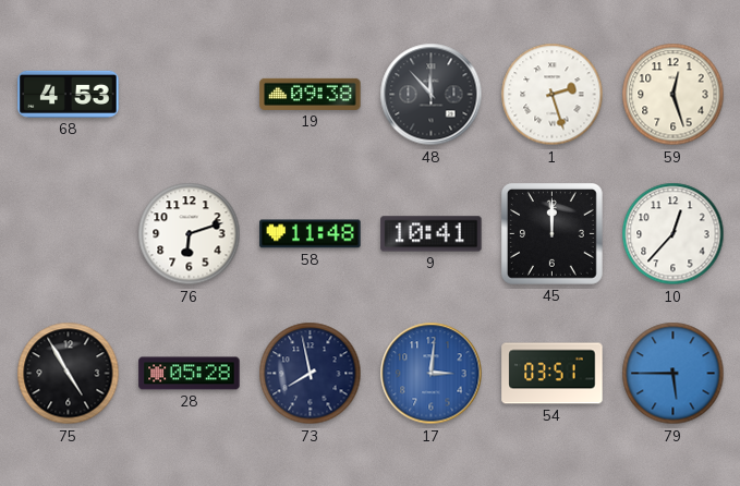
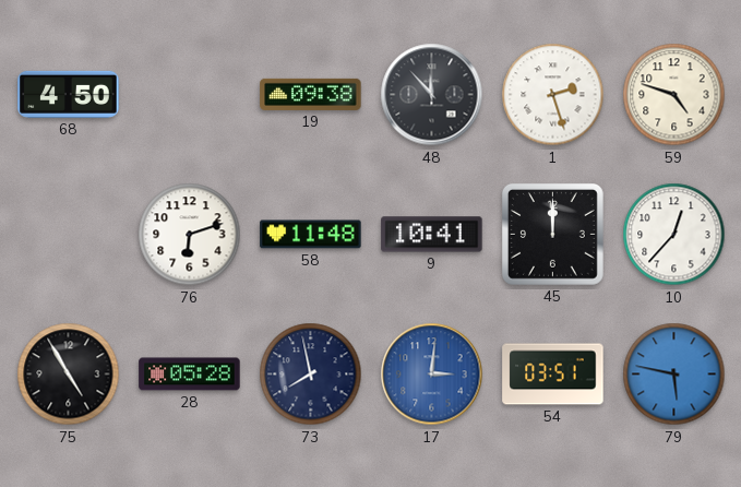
68: 4:53 -> 4:50 (69, 94)
59: 12:27 -> 4:48 (674, 95)
79: 5:45 -> 5:47 (674, 375)
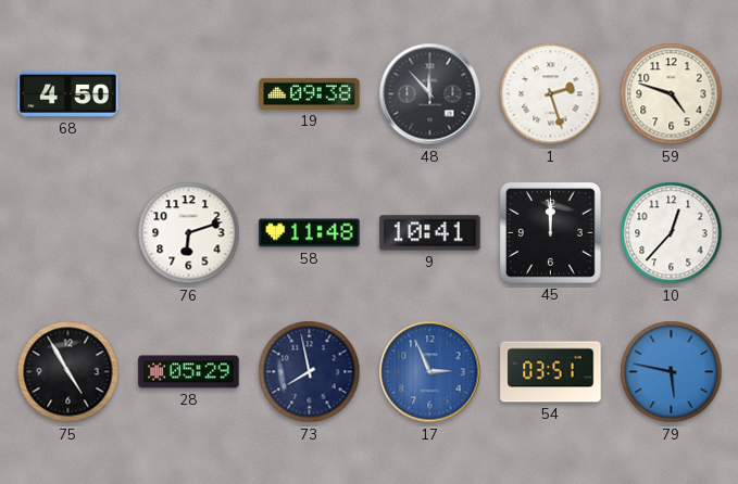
28: 05:28 -> 05:29 (189, 372)
17: 3:01 -> 2:56 (430, 372)
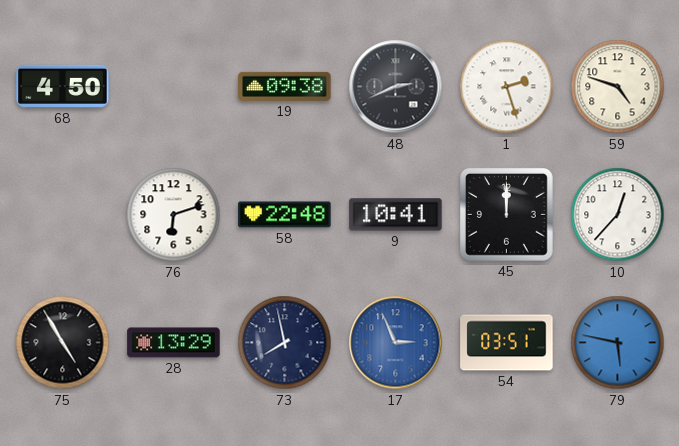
48: 11:53 -> 2:41 (396, 87)
58: 11:48 -> 22:48 (285, 215)
28: 05:29 -> 13:29 (174, 343)
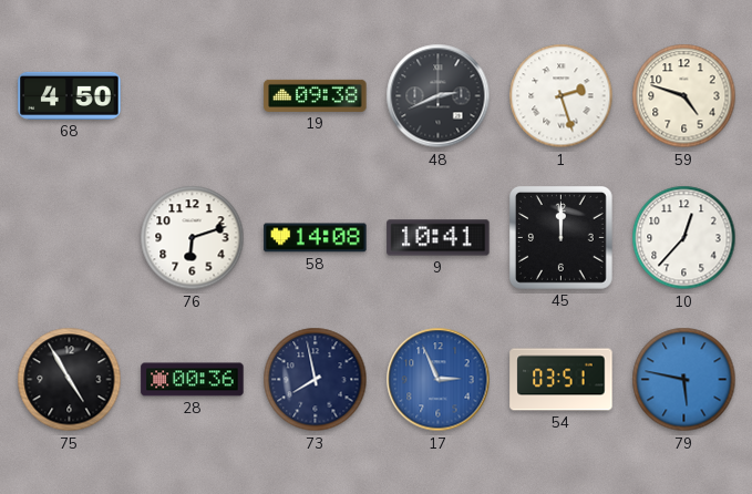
58: 22:48 -> 14:08 (316, 238)
28: 13:29 -> 00:36 (193, 380)
